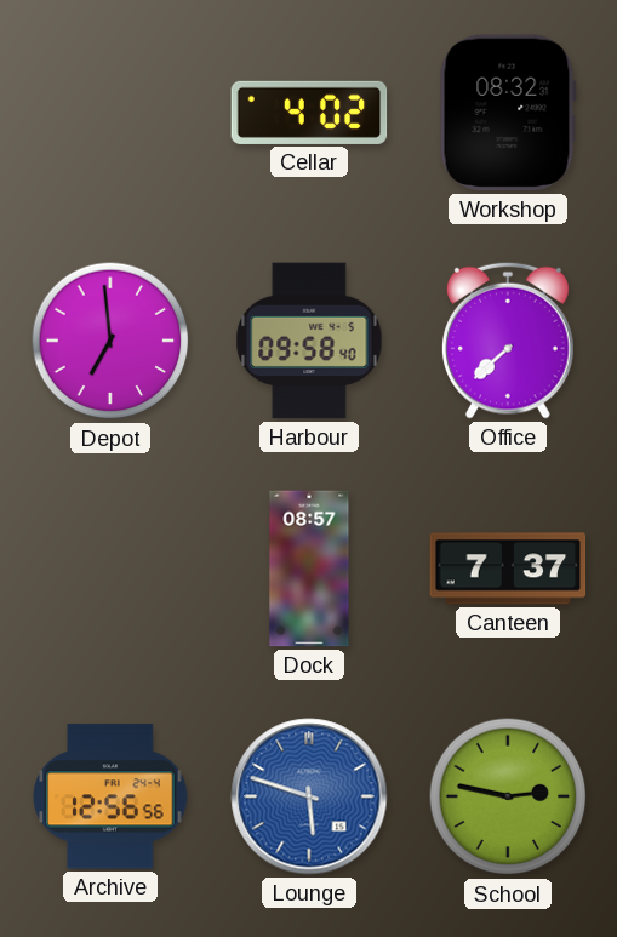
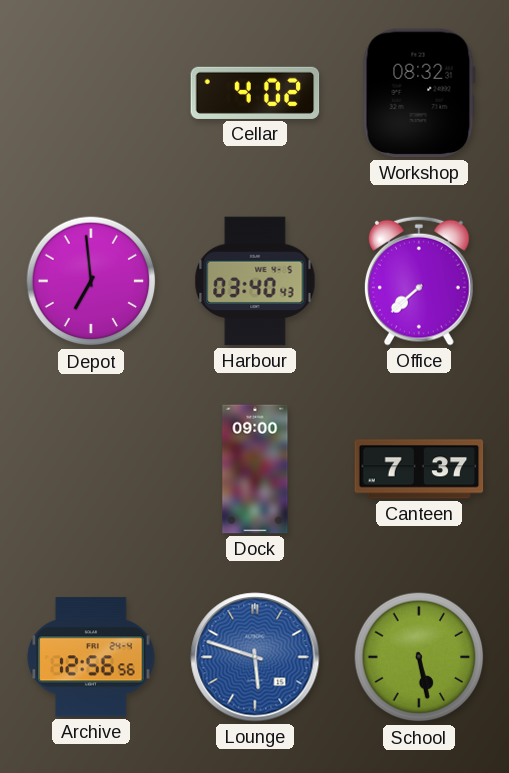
Harbour: 09:58 -> 03:40 (255, 281)
Dock: 08:57 -> 09:00 (255, 469)
School: 2:47 -> 5:28 (419, 657)
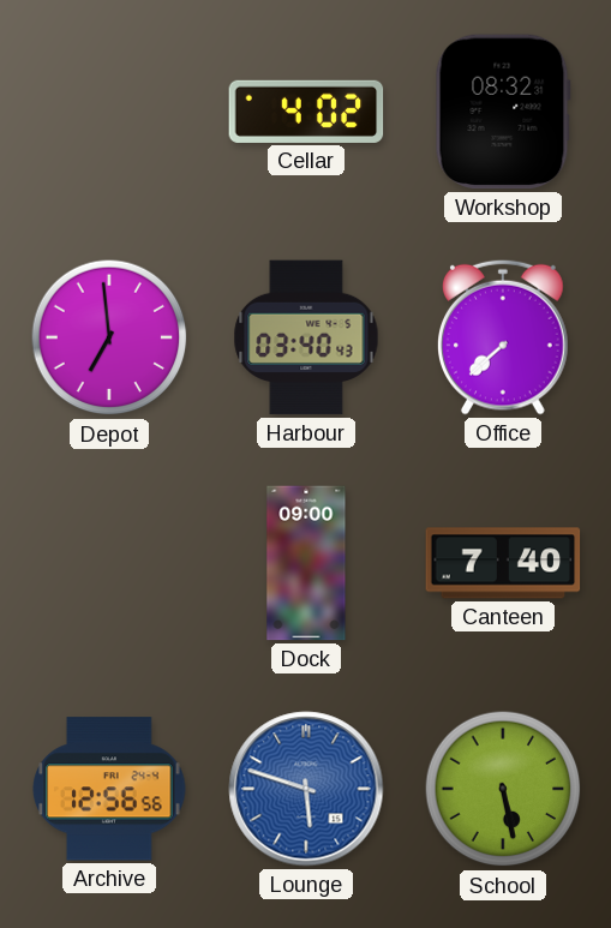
Canteen: 7:37 -> 7:40 (503, 563)
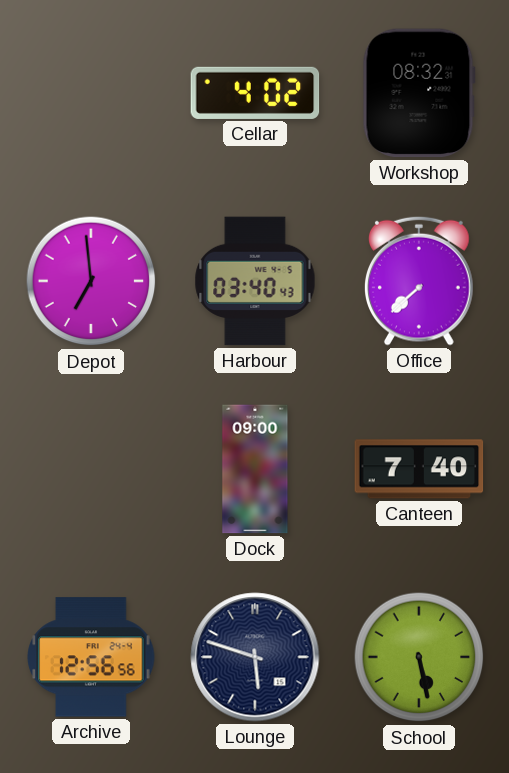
Lounge dial: blue -> navy (255, 657)
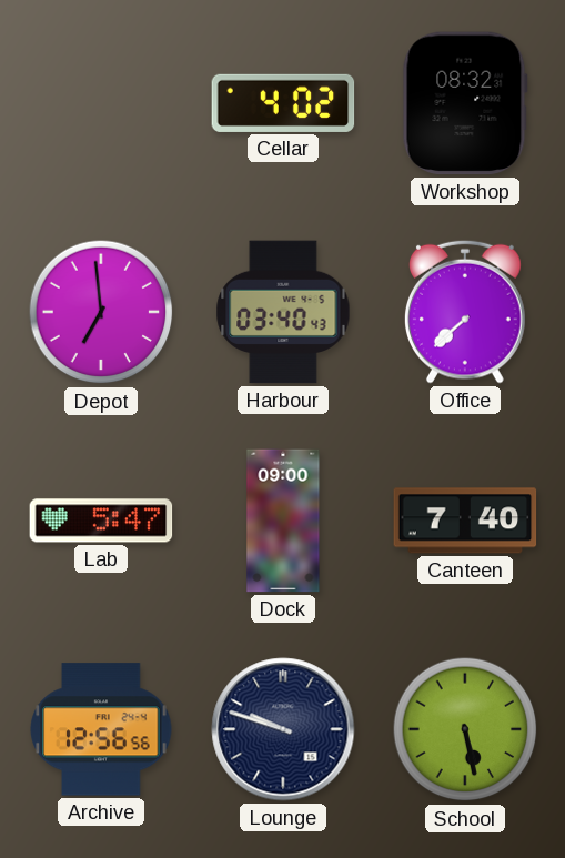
Lab: none -> 5:47 (101, 521)
Lounge: 5:48 -> 9:48 (283, 729)
